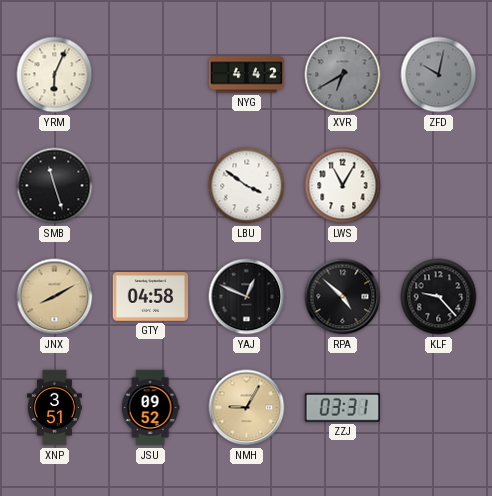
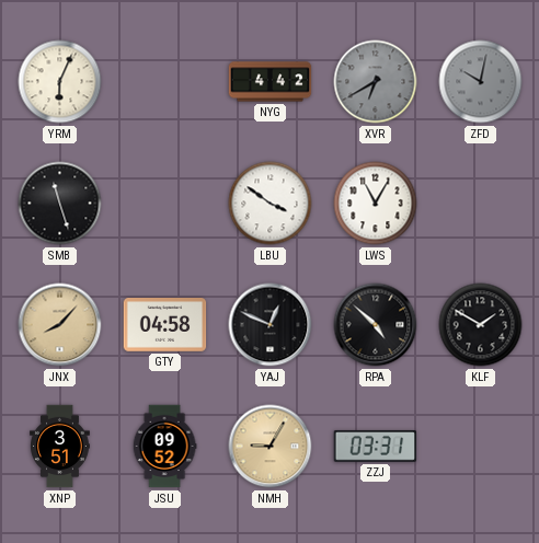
JNX: 8:10 -> 8:07 (60, 325)
KLF: 9:23 -> 1:50 (481, 325)
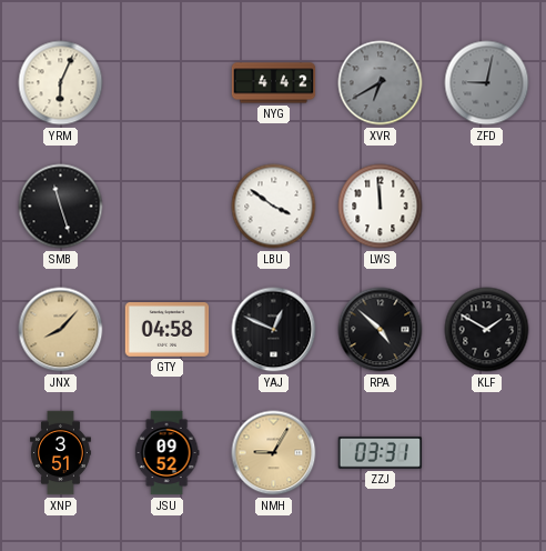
ZFD: 10:02 -> 9:02 (487, 83)
LWS: 11:05 -> 11:59 (381, 207)
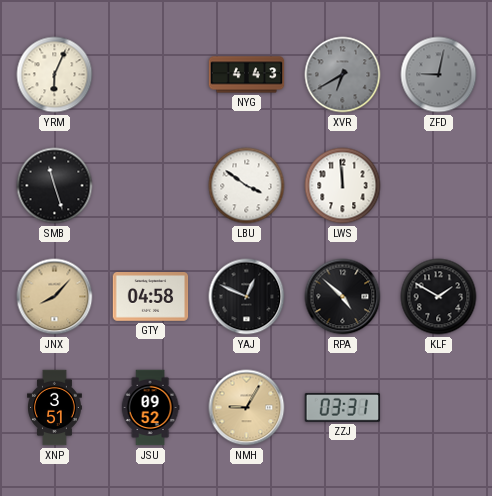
NYG: 4:42 -> 4:43 (247, 75)
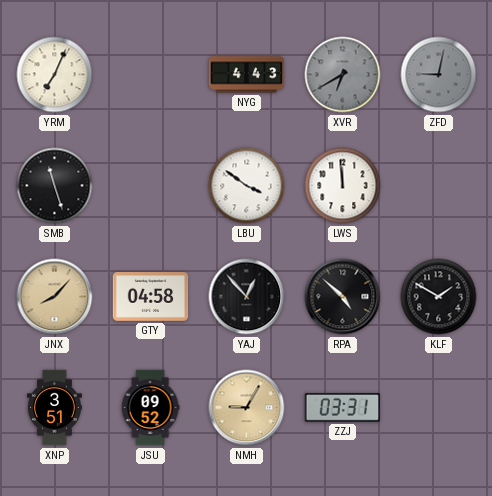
YRM: 6:04 -> 7:04 (55, 75)
YAJ: 12:49 -> 12:53 (247, 297)
